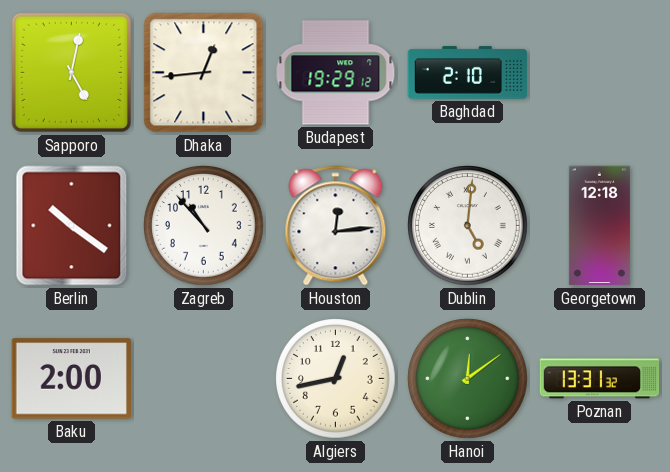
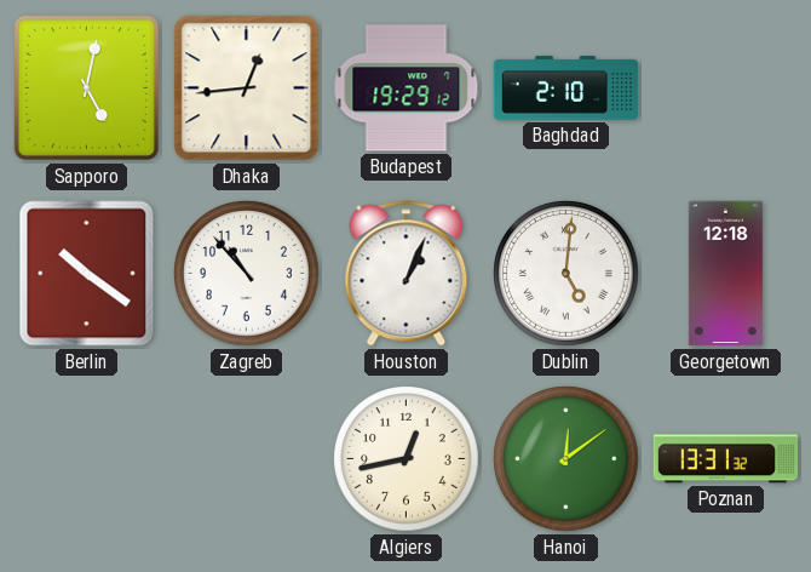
Houston: 12:14 -> 1:04 (407, 274)
Baku: 2:00 -> none (71, 379)
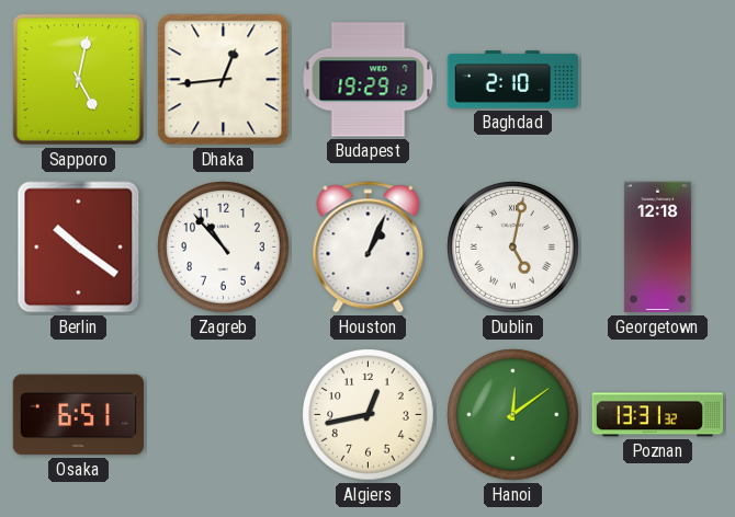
Dublin: 5:01 -> 5:02 (513, 248)
Osaka: none -> 6:51 (79, 415)
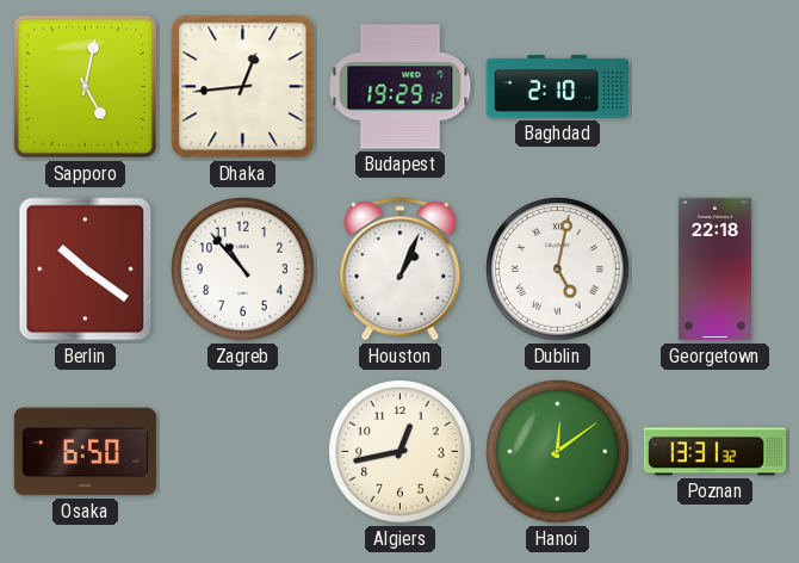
Georgetown: 12:18 -> 22:18 (714, 270)
Osaka: 6:51 -> 6:50 (86, 452)
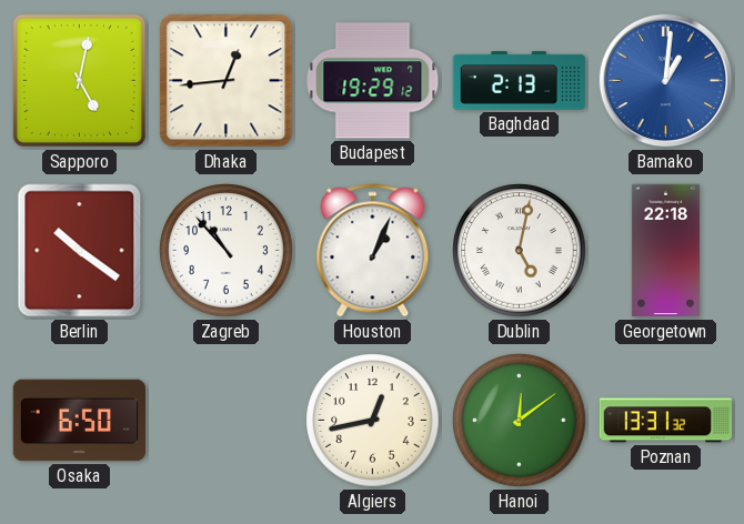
Baghdad: 2:10 -> 2:13 (520, 81)
Bamako: none -> 1:01 (666, 81)
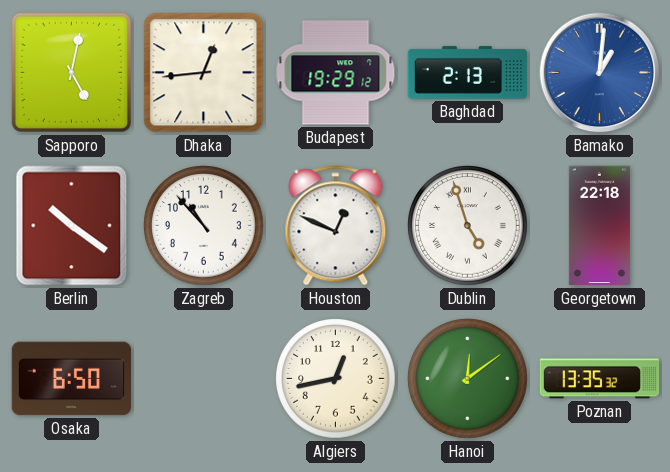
Houston: 1:04 -> 12:49 (336, 226)
Dublin: 5:02 -> 4:57 (468, 226)
Poznan: 13:31 -> 13:35 (600, 379)
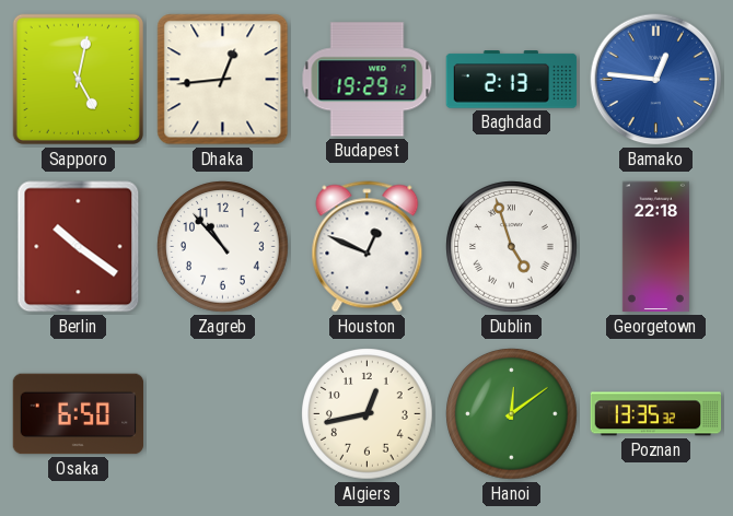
Bamako: 1:01 -> 12:46 (656, 80)
